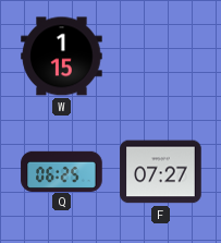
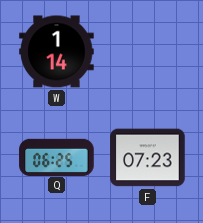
W: 1:15 -> 1:14 (57, 52)
F: 07:27 -> 07:23 (148, 158)
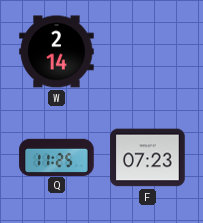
W: 1:14 -> 2:14 (57, 52)
Q: 06:25 -> 11:25 (57, 157)
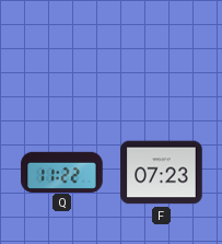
W: 2:14 -> none (57, 52)
Q: 11:25 -> 11:22 (62, 172)
